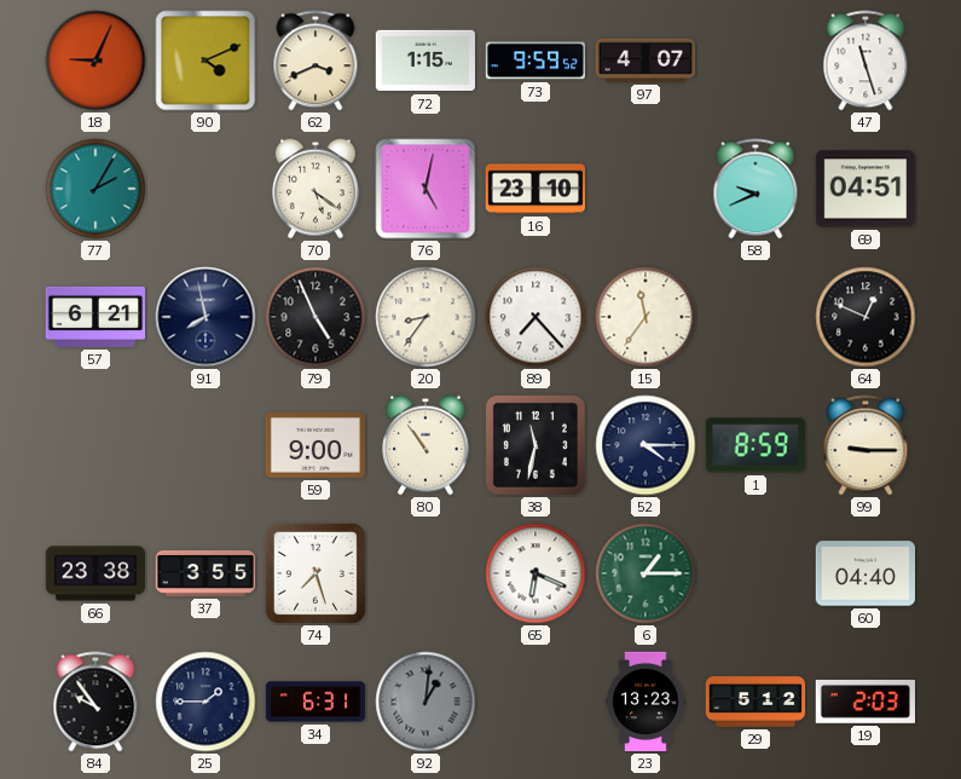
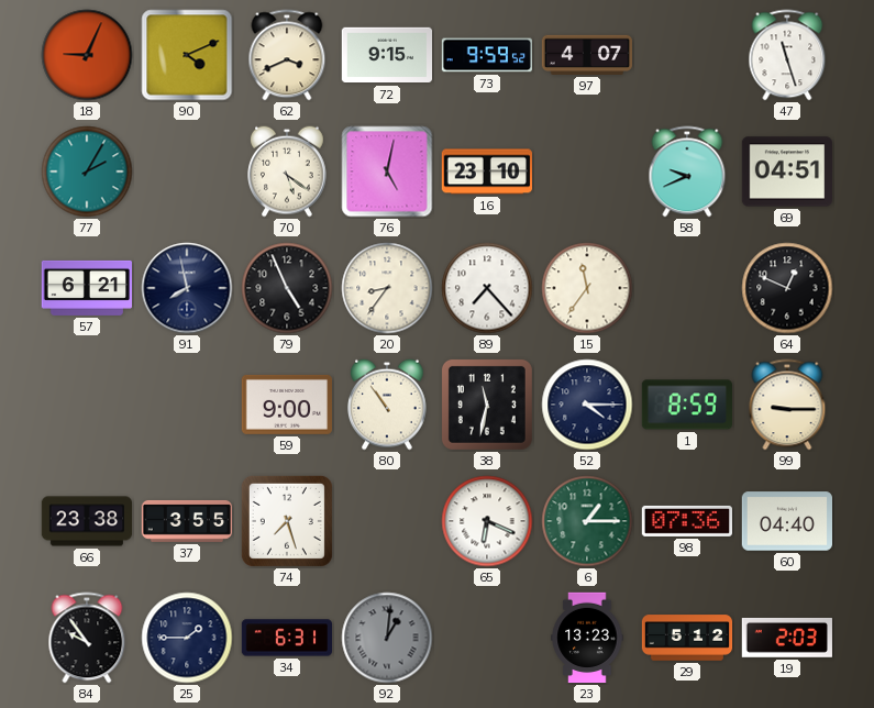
72: 1:15 -> 9:15 (386, 55)
98: none -> 07:36 (686, 521)
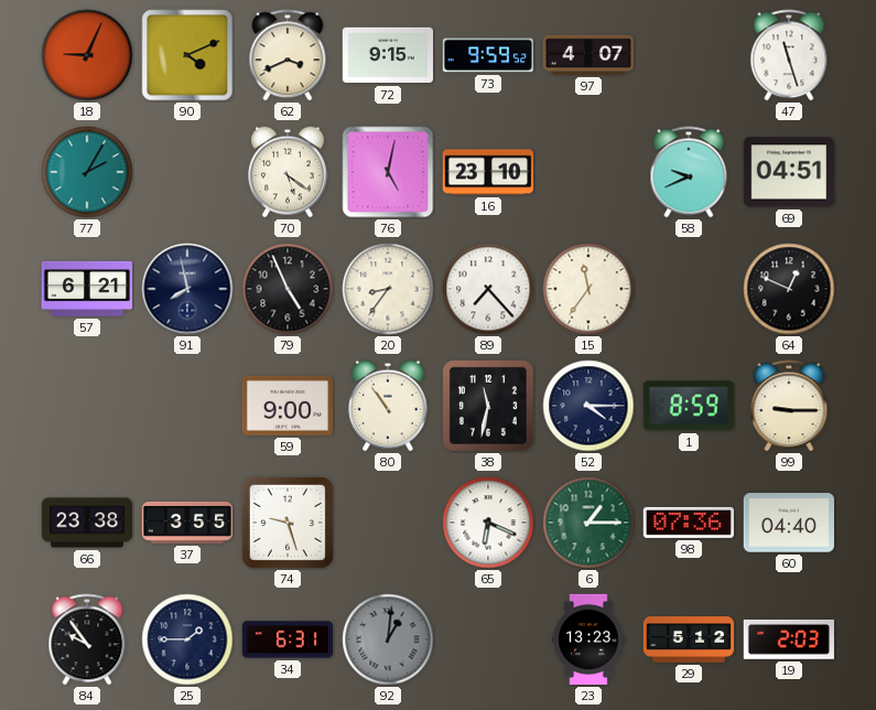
74: 7:27 -> 9:27 (288, 523)
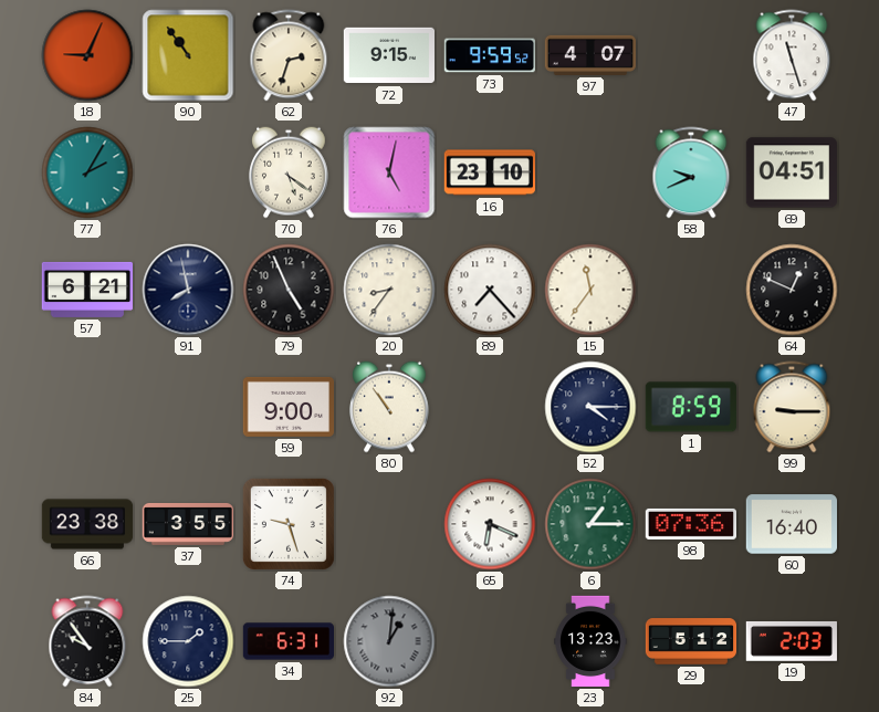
90: 4:11 -> 10:54 (188, 55)
62: 3:41 -> 2:33 (289, 55)
38: 11:32 -> none (488, 406)
60: 04:40 -> 16:40 (791, 524)
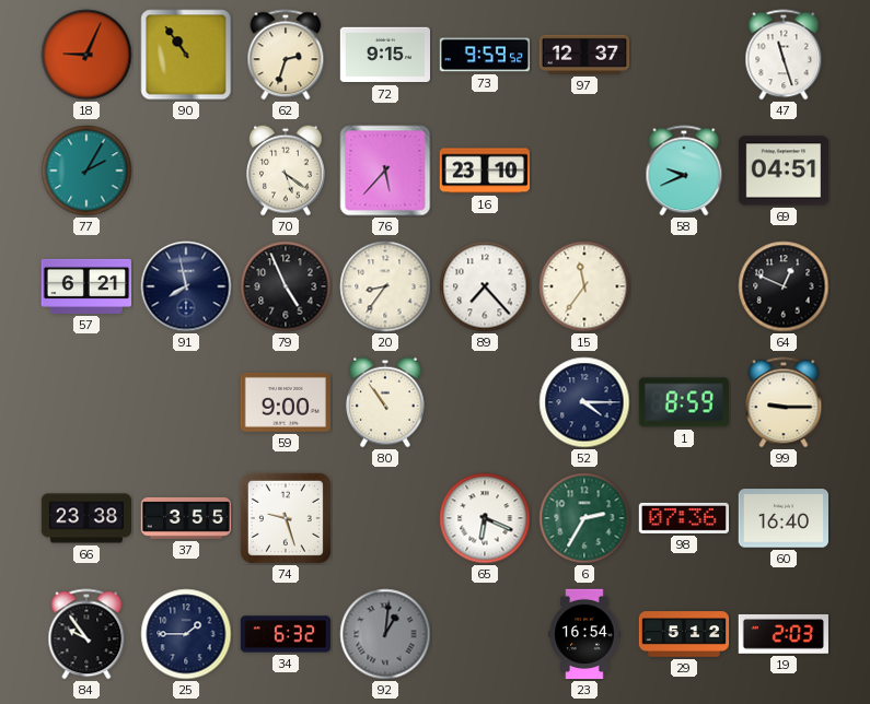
97: 4:07 -> 12:37 (583, 55)
76: 5:02 -> 5:37 (385, 171)
6: 1:15 -> 2:35 (584, 518)
34: 6:31 -> 6:32 (285, 634)
23: 13:23 -> 16:54 (584, 634)
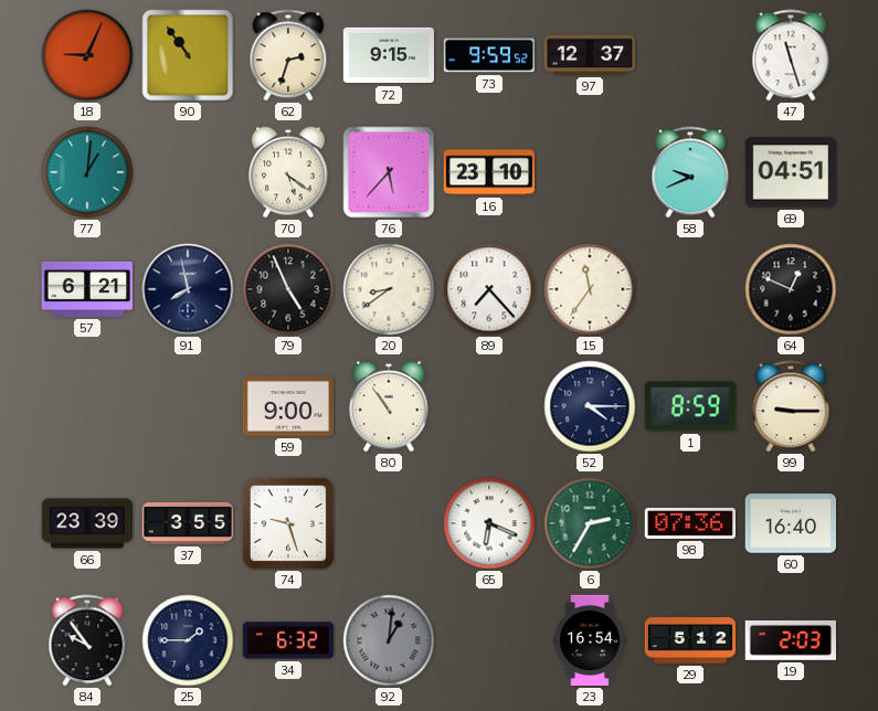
77: 2:05 -> 1:01 (87, 172)
20: 8:36 -> 8:39 (389, 289)
66: 23:38 -> 23:39 (87, 523)
